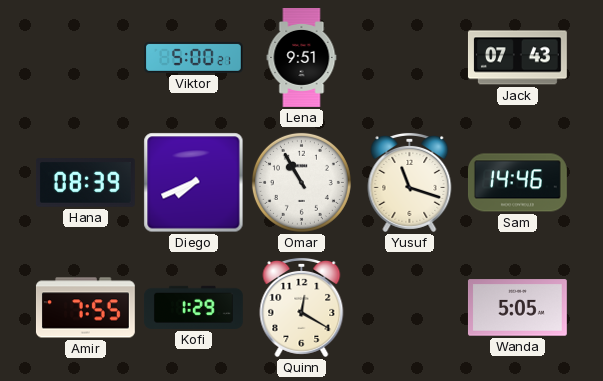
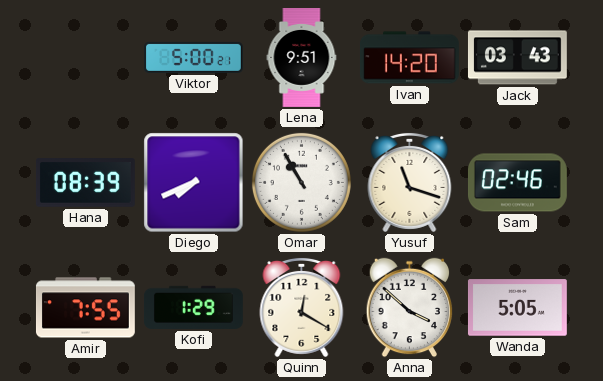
Ivan: none -> 14:20 (409, 58)
Jack: 07:43 -> 03:43 (517, 58)
Sam: 14:46 -> 02:46 (517, 183)
Anna: none -> 3:52 (410, 308)
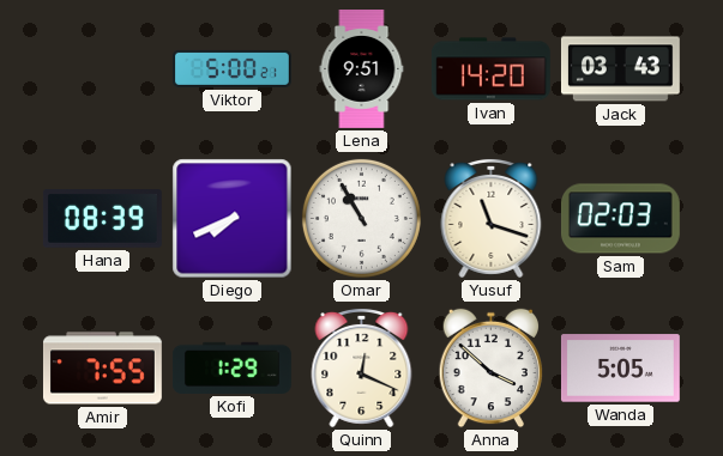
Sam: 02:46 -> 02:03 (620, 219)
Quinn: 12:20 -> 12:19 (362, 367)
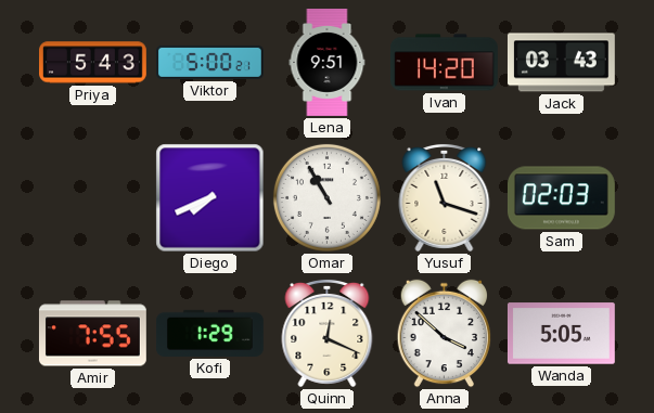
Priya: none -> 5:43 (93, 63)
Hana: 08:39 -> none (102, 219)
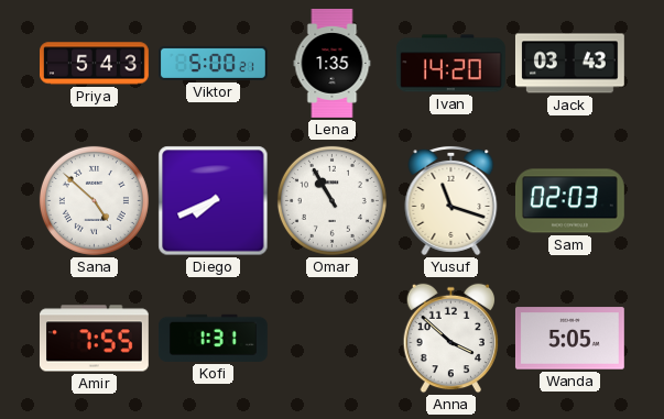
Lena: 9:51 -> 1:35 (333, 64)
Sana: none -> 4:52 (94, 200)
Kofi: 1:29 -> 1:31 (213, 338)
Quinn: 12:19 -> none (328, 333)
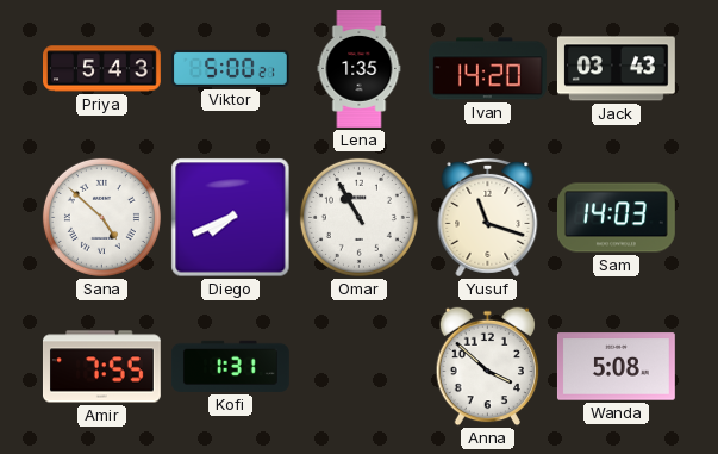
Sam: 02:03 -> 14:03 (616, 218)
Wanda: 5:05 -> 5:08 (616, 367)
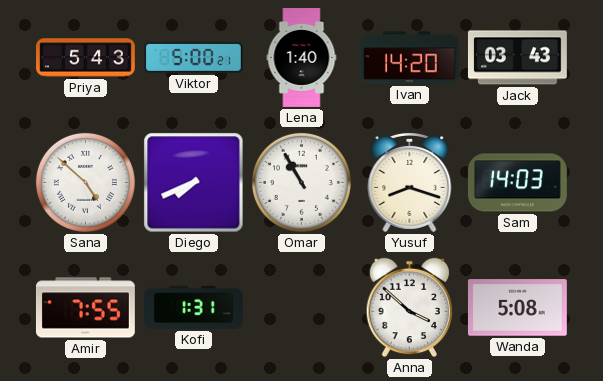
Lena: 1:35 -> 1:40 (302, 58)
Yusuf: 11:18 -> 8:18 (410, 182)
